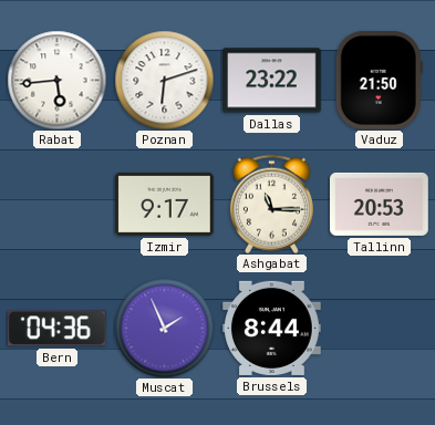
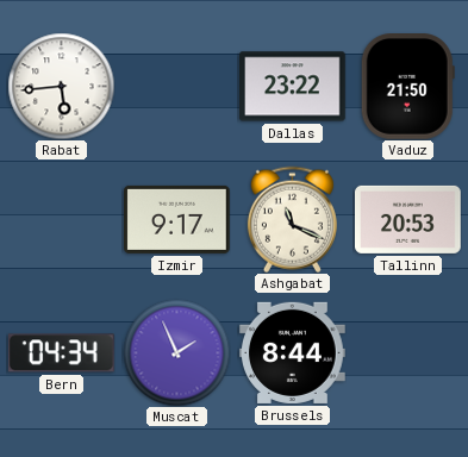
Poznan: 6:12 -> none (164, 80)
Ashgabat: 11:15 -> 11:19 (292, 219)
Bern: 04:36 -> 04:34 (61, 353)
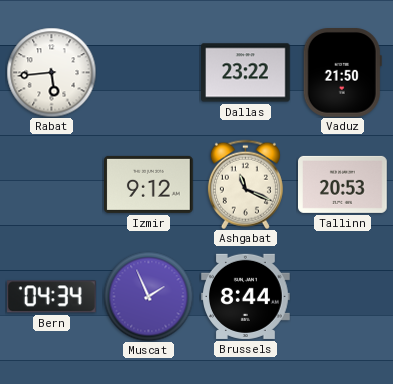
Izmir: 9:17 -> 9:12 (149, 184)
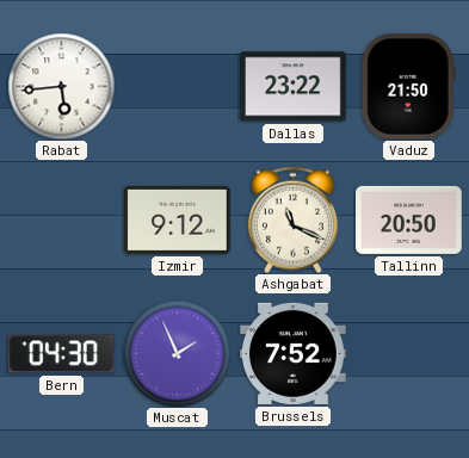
Tallinn: 20:53 -> 20:50 (409, 219)
Bern: 04:34 -> 04:30 (61, 354)
Brussels: 8:44 -> 7:52 (294, 353)
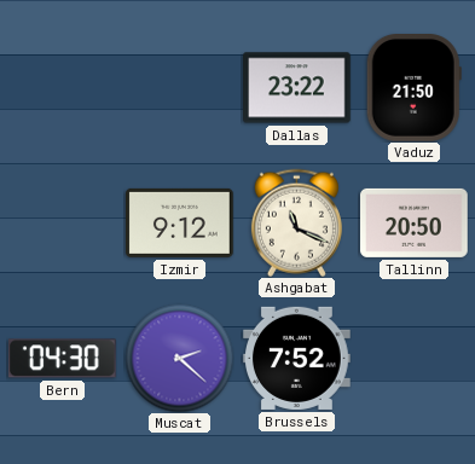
Rabat: 5:44 -> none (61, 86)
Muscat: 1:56 -> 2:22 (179, 358)
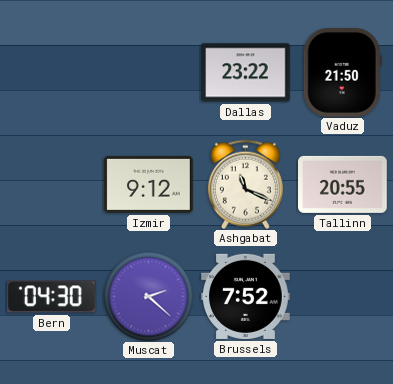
Tallinn: 20:50 -> 20:55 (343, 184)
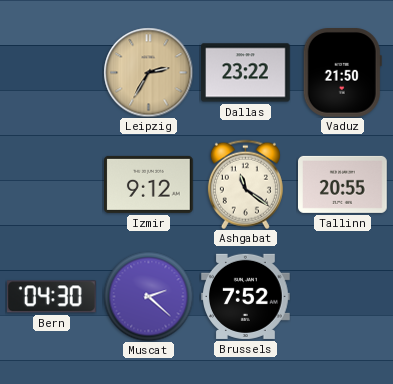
Leipzig: none -> 2:35 (148, 72)
Ashgabat: 11:19 -> 11:21 (245, 184)
